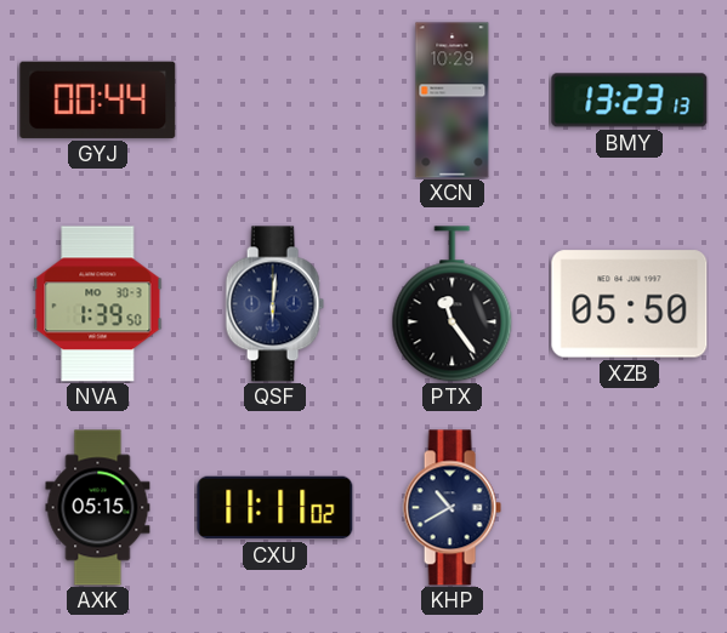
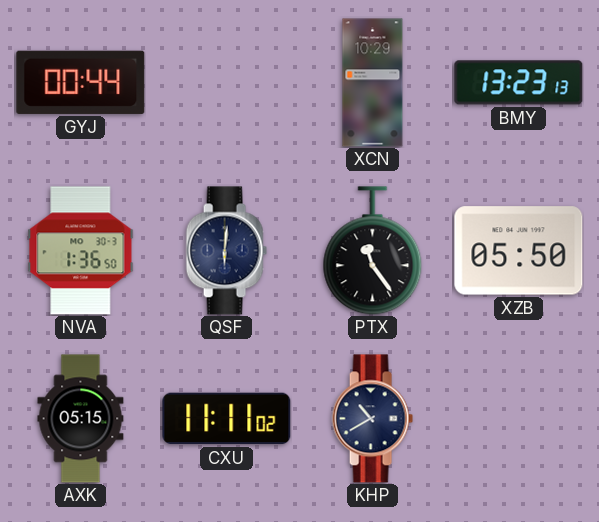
NVA: 1:39 -> 1:36 (81, 251)
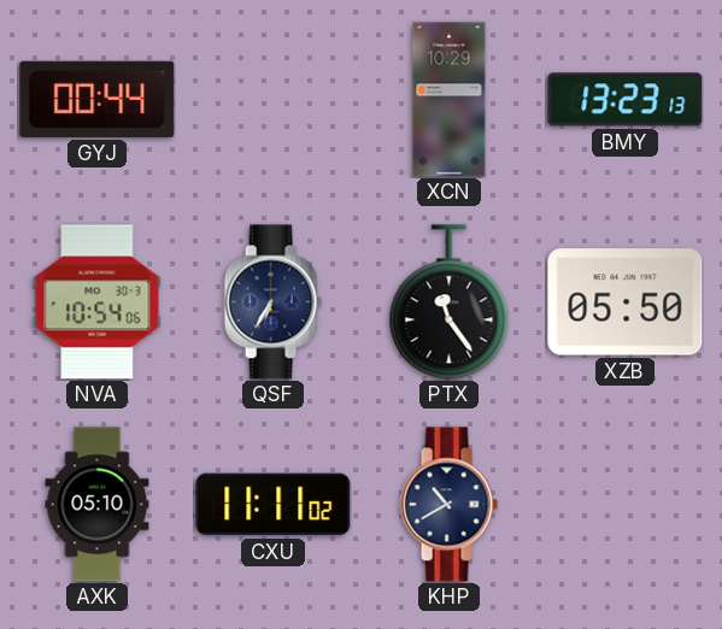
NVA: 1:36 -> 10:54 (98, 302)
QSF: 6:01 -> 6:35 (272, 302)
AXK: 05:15 -> 05:10 (98, 505)
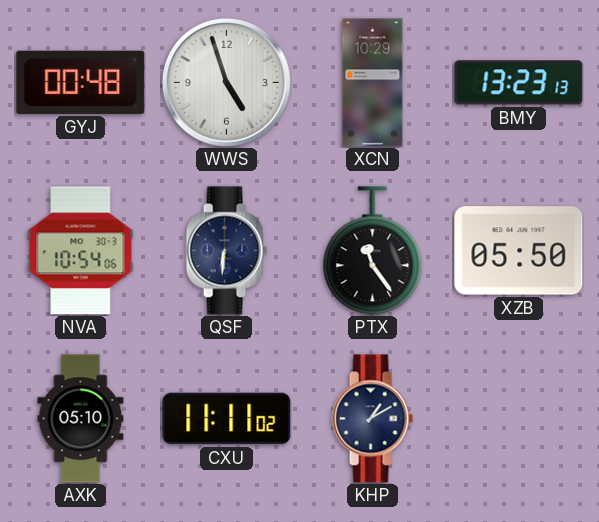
GYJ: 00:44 -> 00:48 (81, 82)
WWS: none -> 4:57 (226, 82)
QSF: 6:35 -> 6:31 (226, 251)
KHP: 10:40 -> 1:10 (372, 419)
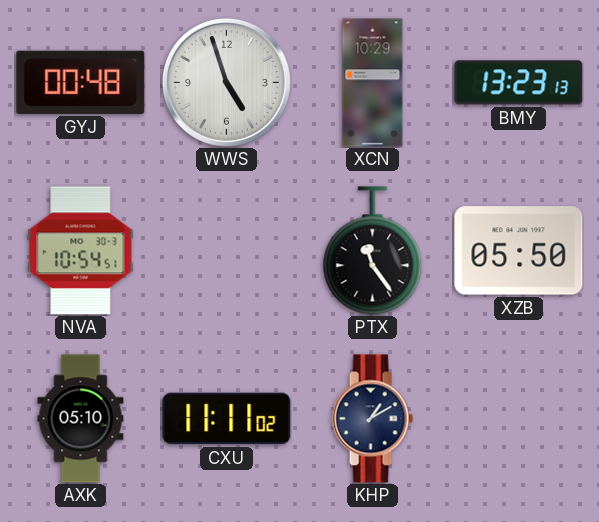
NVA: 10:54:06 -> 10:54:51 (81, 251)
QSF: 6:31 -> none (226, 251)
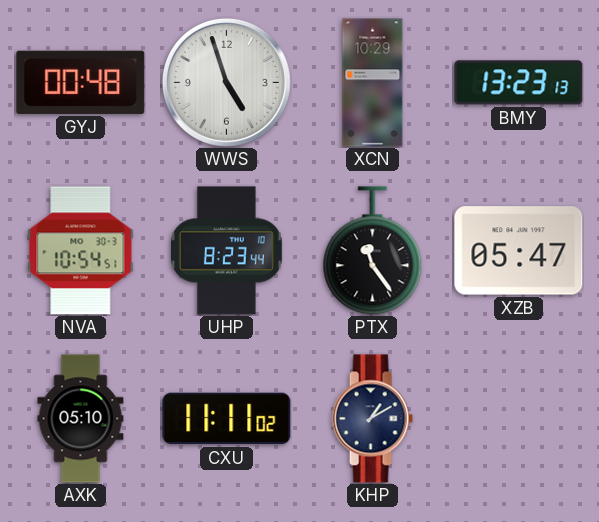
UHP: none -> 8:23 (226, 251)
XZB: 05:50 -> 05:47 (519, 251)
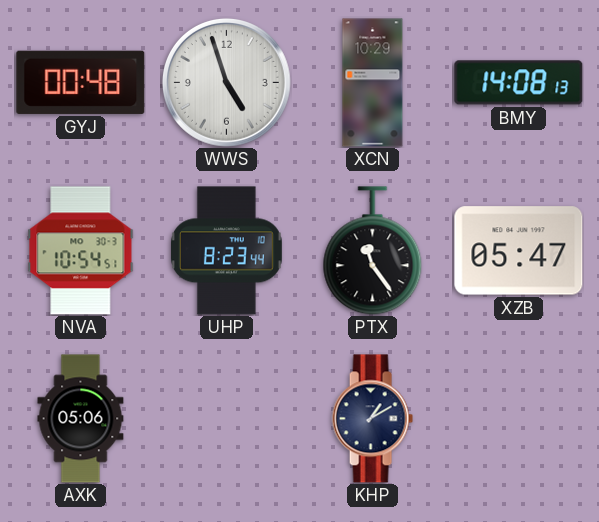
BMY: 13:23 -> 14:08 (519, 83)
AXK: 05:10 -> 05:06 (81, 419)
CXU: 11:11 -> none (227, 419)
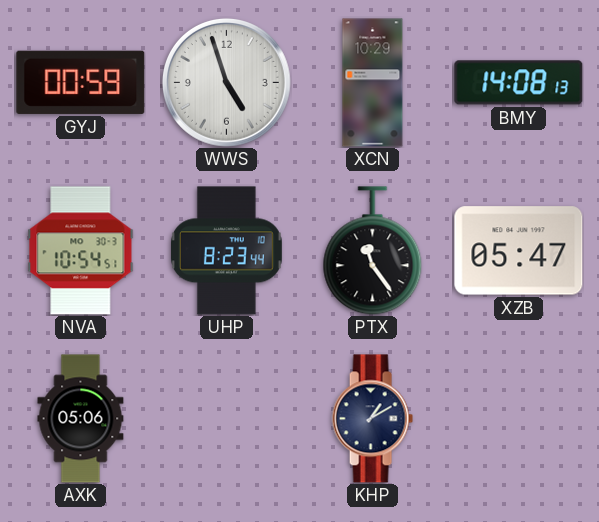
GYJ: 00:48 -> 00:59 (81, 82)
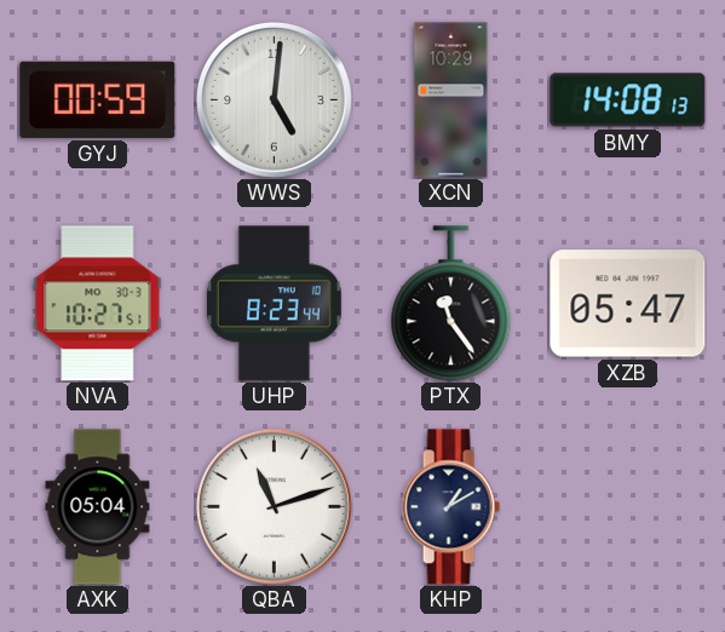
WWS: 4:57 -> 5:01 (274, 99)
NVA: 10:54 -> 10:27 (98, 304)
AXK: 05:06 -> 05:04 (98, 507)
QBA: none -> 11:12 (274, 506)
